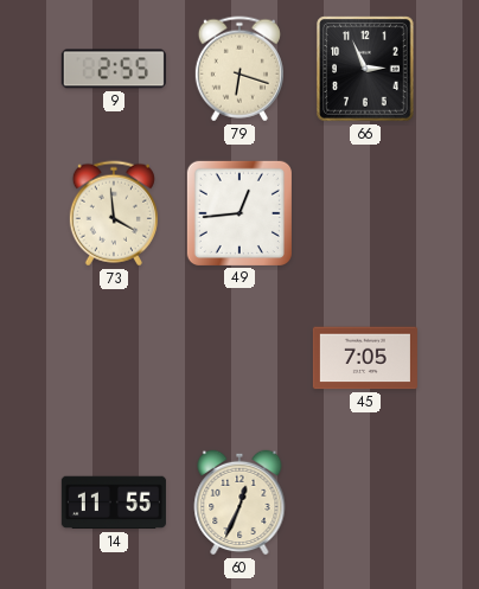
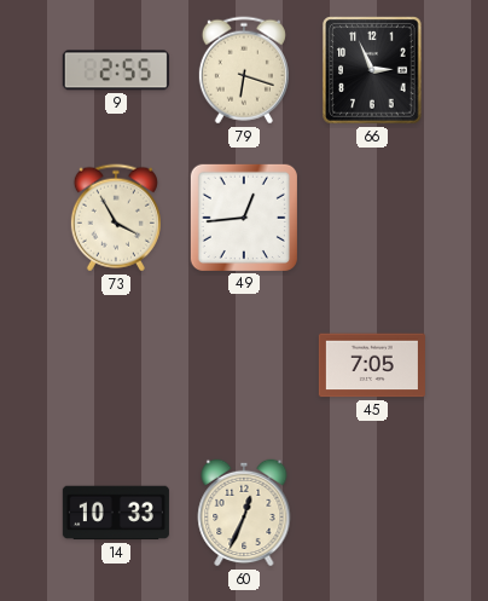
73: 3:59 -> 3:55 (116, 218)
14: 11:55 -> 10:33 (116, 513)
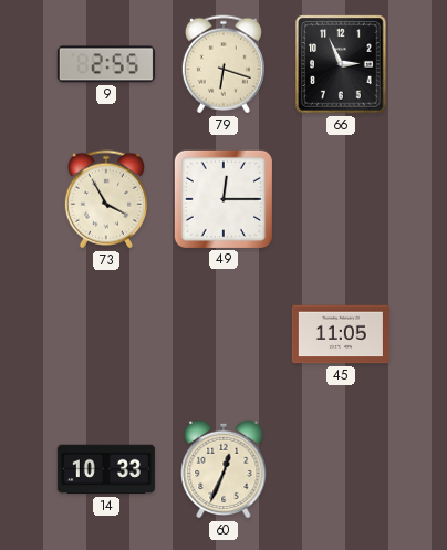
49: 12:44 -> 12:15 (224, 199)
45: 7:05 -> 11:05 (341, 334)
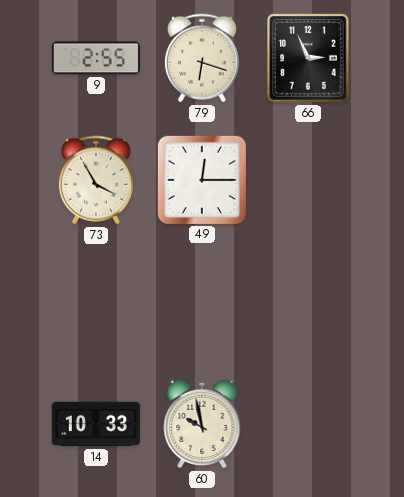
45: 11:05 -> none (341, 334)
60: 12:34 -> 9:58 (202, 424)
